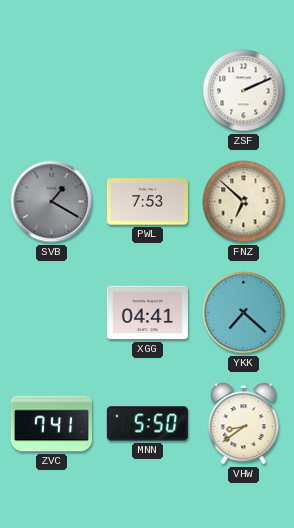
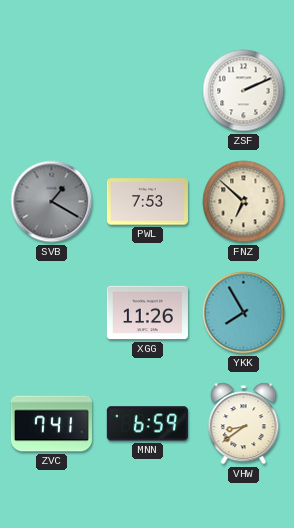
XGG: 04:41 -> 11:26 (147, 313)
YKK: 7:22 -> 7:55 (244, 313)
MNN: 5:50 -> 6:59 (147, 424)
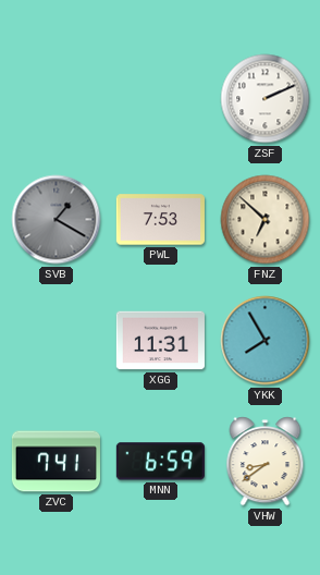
XGG: 11:26 -> 11:31 (160, 341)
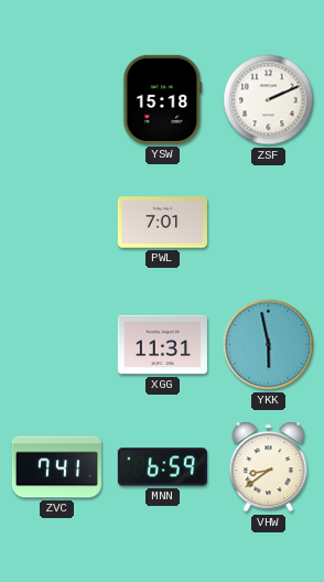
YSW: none -> 15:18 (163, 99)
SVB: 1:20 -> none (57, 220)
PWL: 7:53 -> 7:01 (162, 223)
FNZ: 6:52 -> none (266, 220)
YKK: 7:55 -> 5:58 (269, 345)
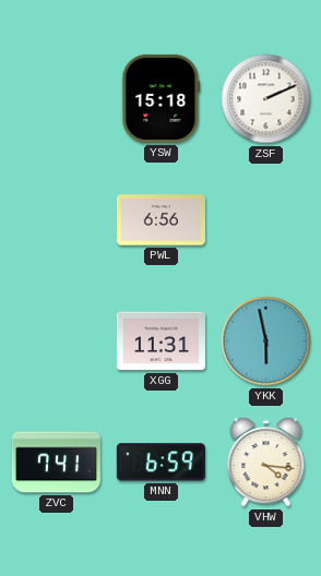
PWL: 7:01 -> 6:56 (160, 220)
VHW: 8:39 -> 4:16 (266, 463)
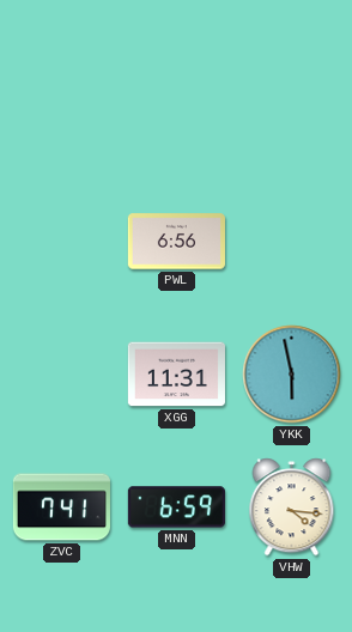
YSW: 15:18 -> none (162, 98)
ZSF: 2:11 -> none (266, 99)
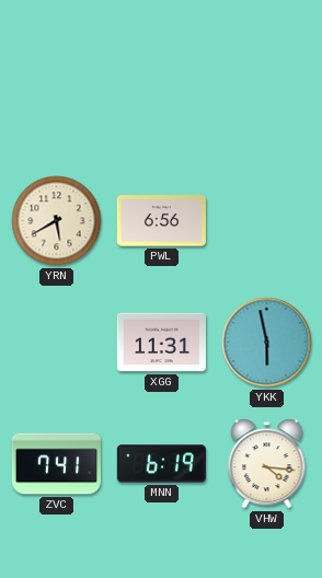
YRN: none -> 5:40 (57, 221)
MNN: 6:59 -> 6:19 (161, 464)
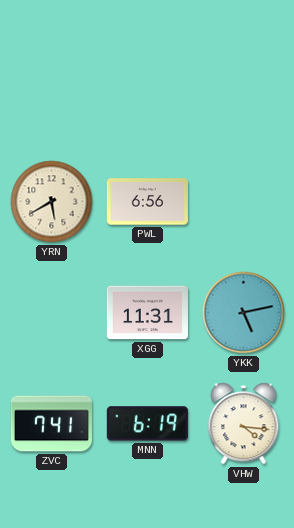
YKK: 5:58 -> 5:13 (244, 313)
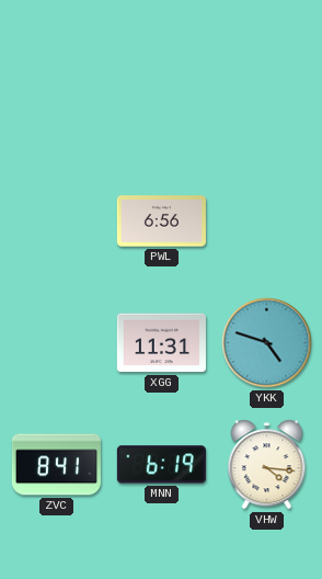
YRN: 5:40 -> none (52, 202)
YKK: 5:13 -> 4:48 (267, 343)
ZVC: 7:41 -> 8:41 (56, 465)
